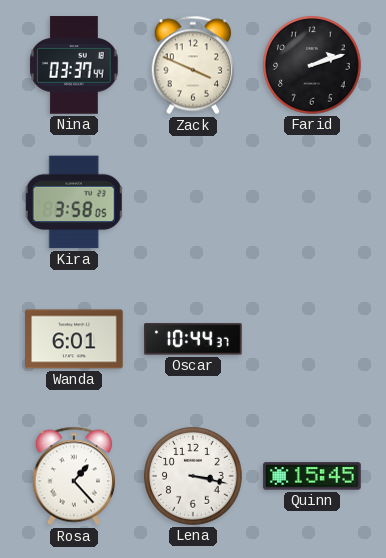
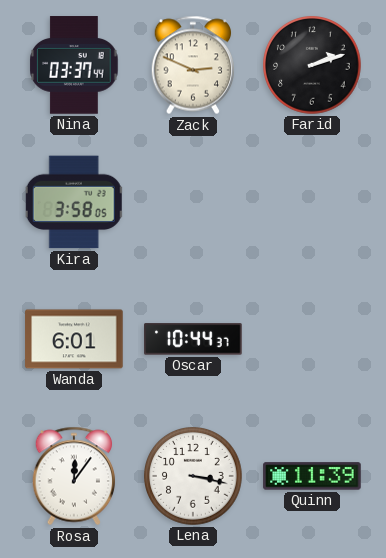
Zack: 3:49 -> 2:49 (193, 65)
Rosa: 1:23 -> 12:06 (74, 476)
Quinn: 15:45 -> 11:39 (312, 476)
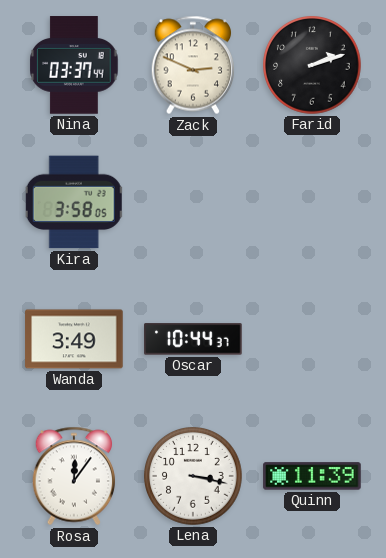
Wanda: 6:01 -> 3:49 (74, 339)
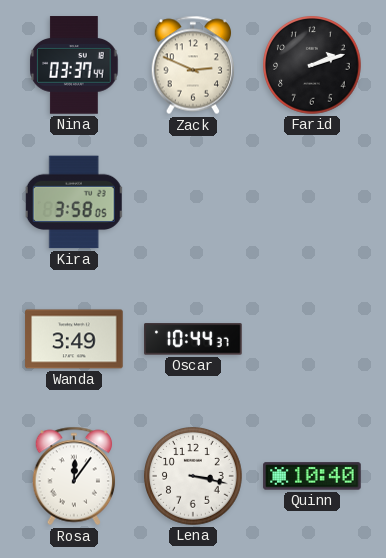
Quinn: 11:39 -> 10:40 (312, 476)
